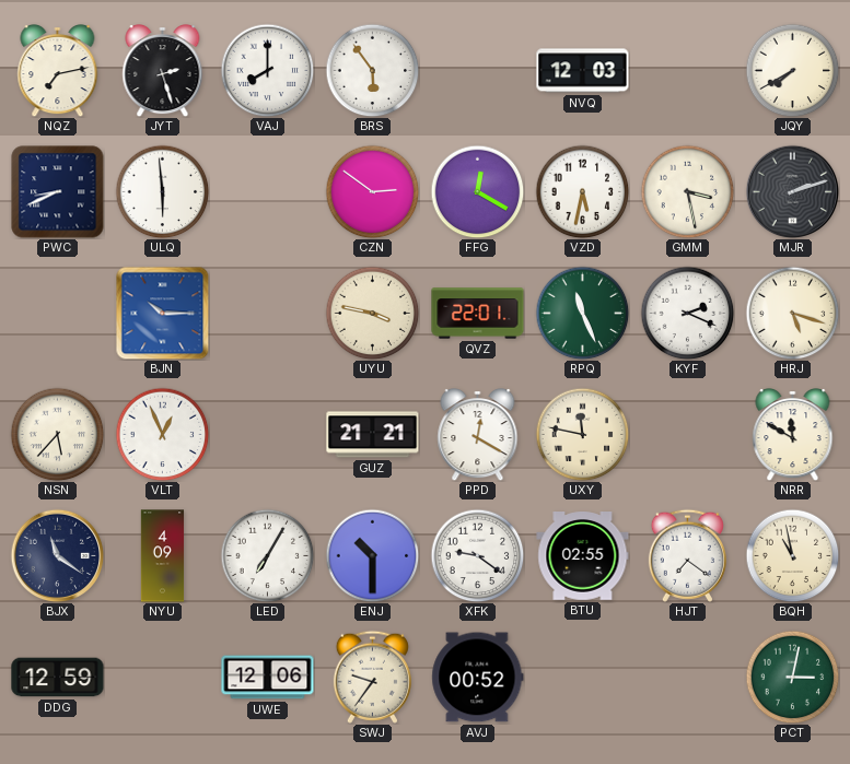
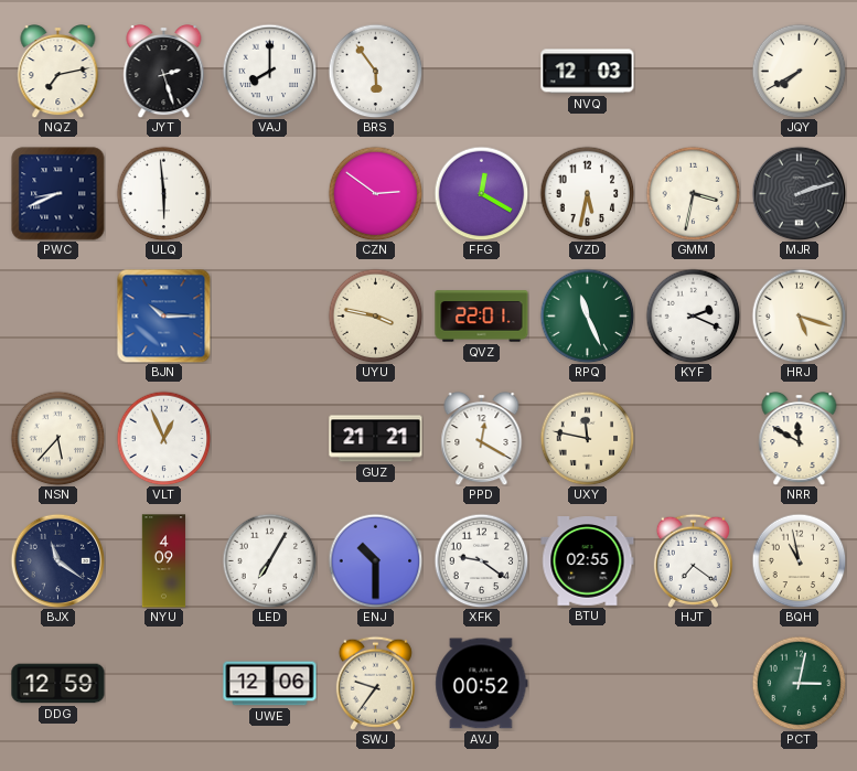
GMM: 3:28 -> 3:32 (693, 193)
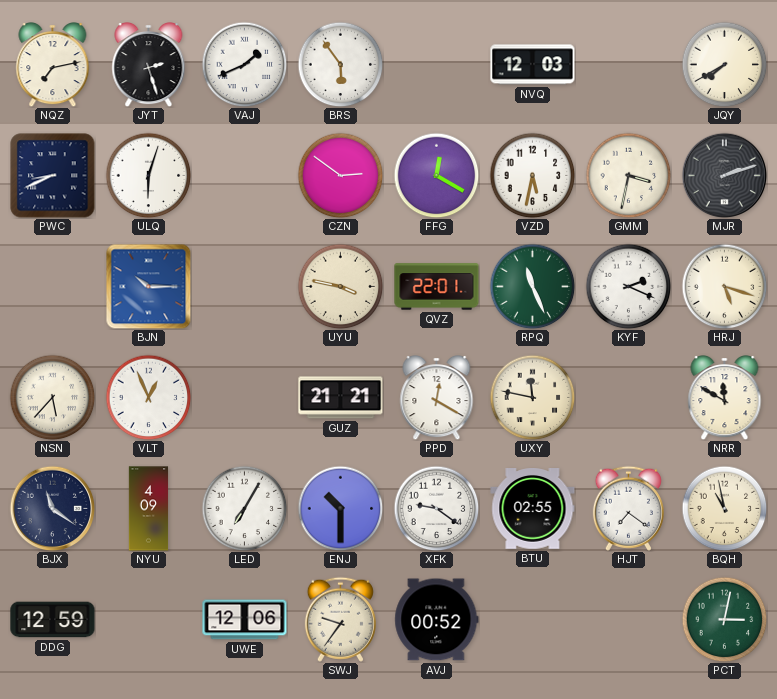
VAJ: 8:00 -> 1:41 (244, 64)
ULQ: 5:59 -> 6:03 (148, 175)
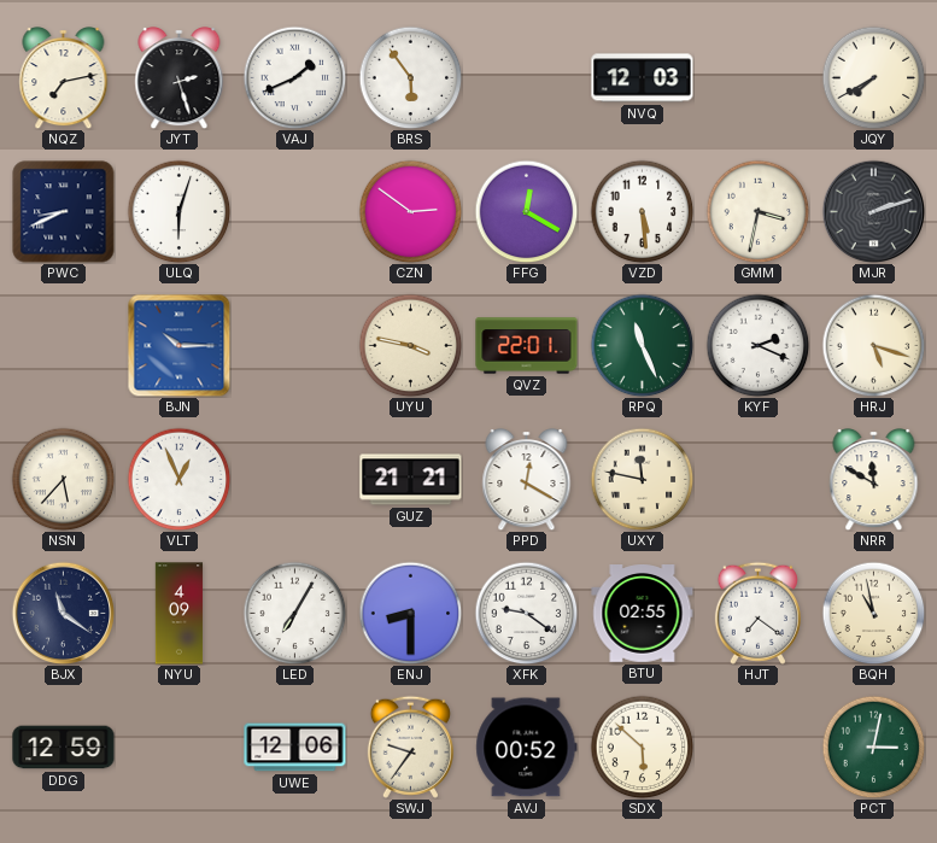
VZD: 5:32 -> 5:29 (642, 211)
ENJ: 10:30 -> 8:30 (410, 613)
SDX: none -> 5:52 (642, 747)
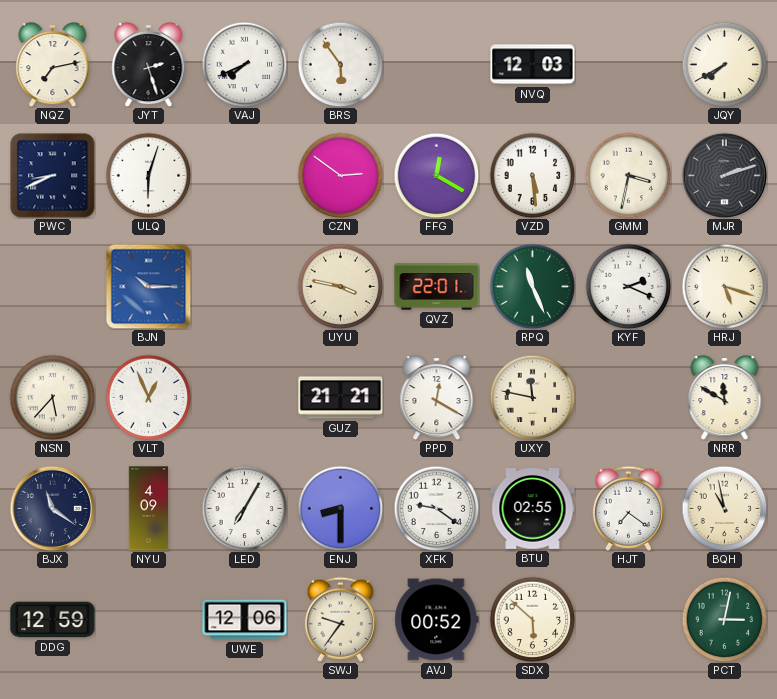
VAJ: 1:41 -> 7:41 (244, 64)
